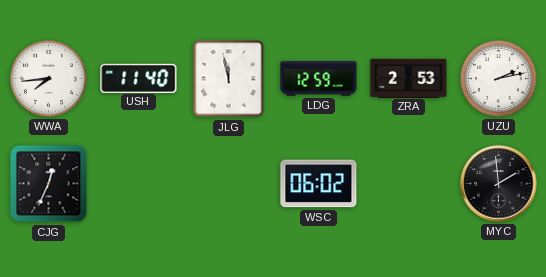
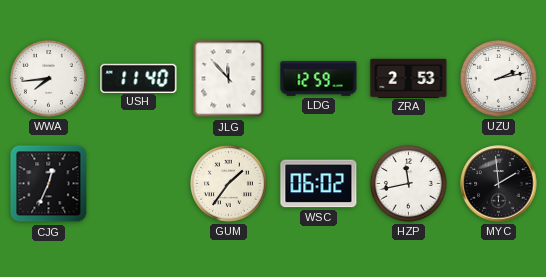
JLG: 11:58 -> 11:53 (229, 79)
GUM: none -> 1:36 (229, 184)
HZP: none -> 11:43 (409, 184)
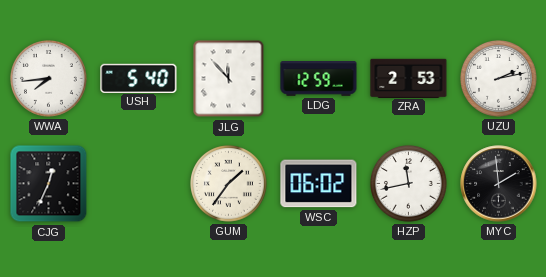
USH: 11:40 -> 5:40 (139, 78)
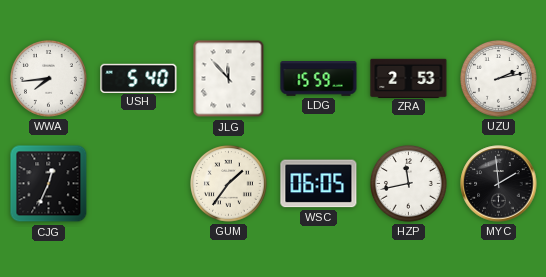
LDG: 12:59 -> 15:59 (319, 79)
WSC: 06:02 -> 06:05 (319, 184)
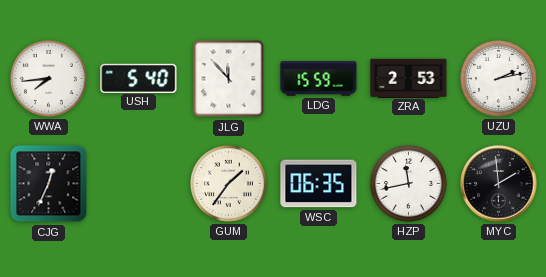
WSC: 06:05 -> 06:35 (319, 184)
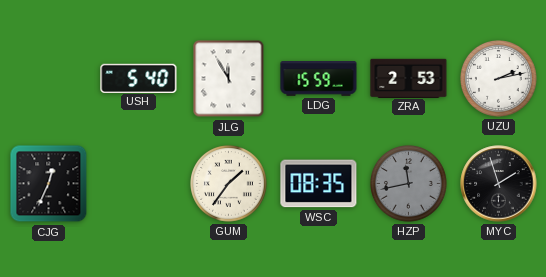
WWA: 7:44 -> none (49, 79)
JLG: 11:53 -> 11:55 (229, 79)
WSC: 06:35 -> 08:35 (319, 184)
HZP dial: white -> grey (409, 184)
MYC: 1:59 -> 1:57 (499, 184)
